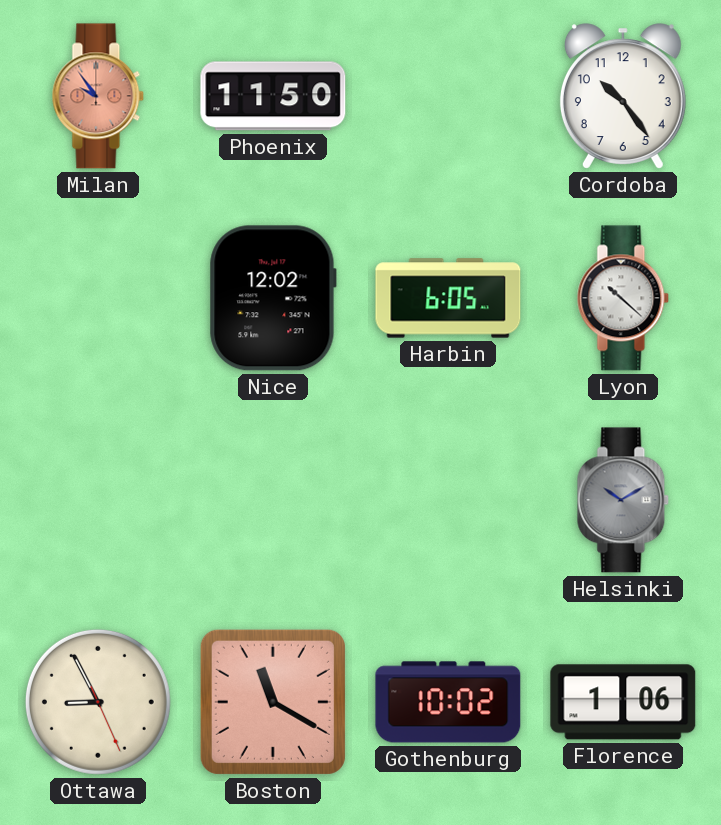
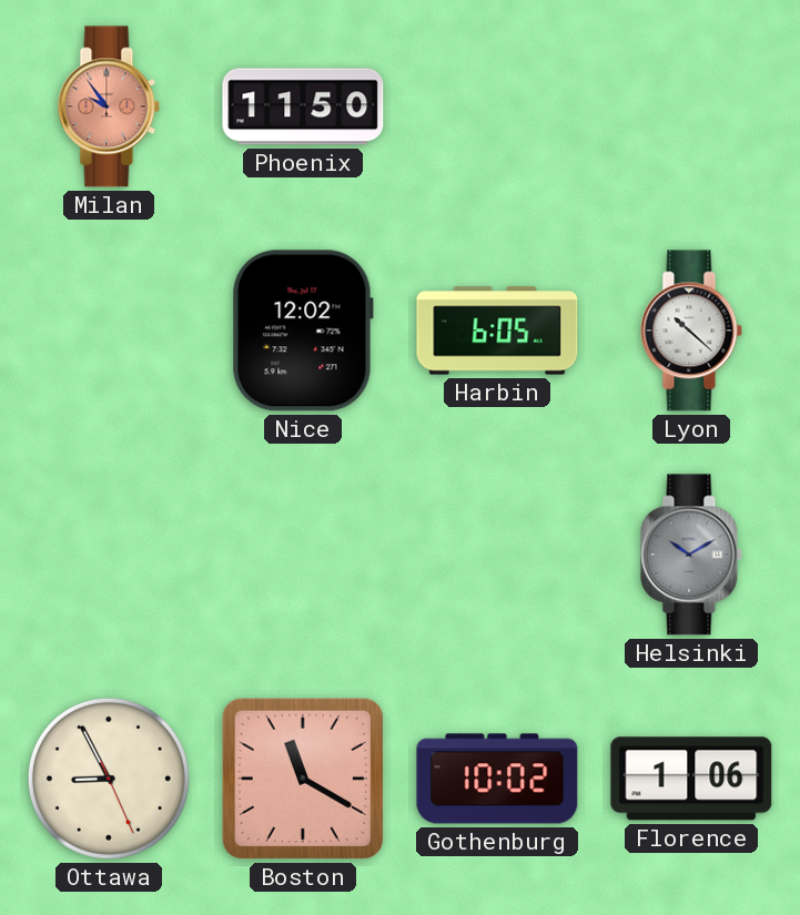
Cordoba: 10:24 -> none (623, 96)
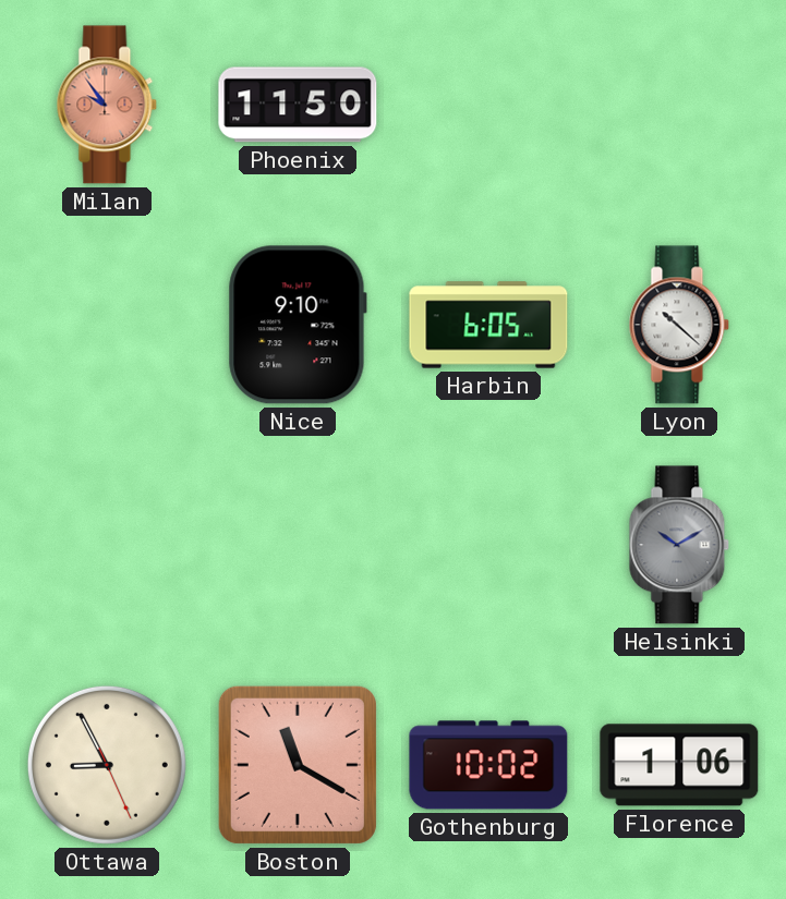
Nice: 12:02 -> 9:10 (298, 325)
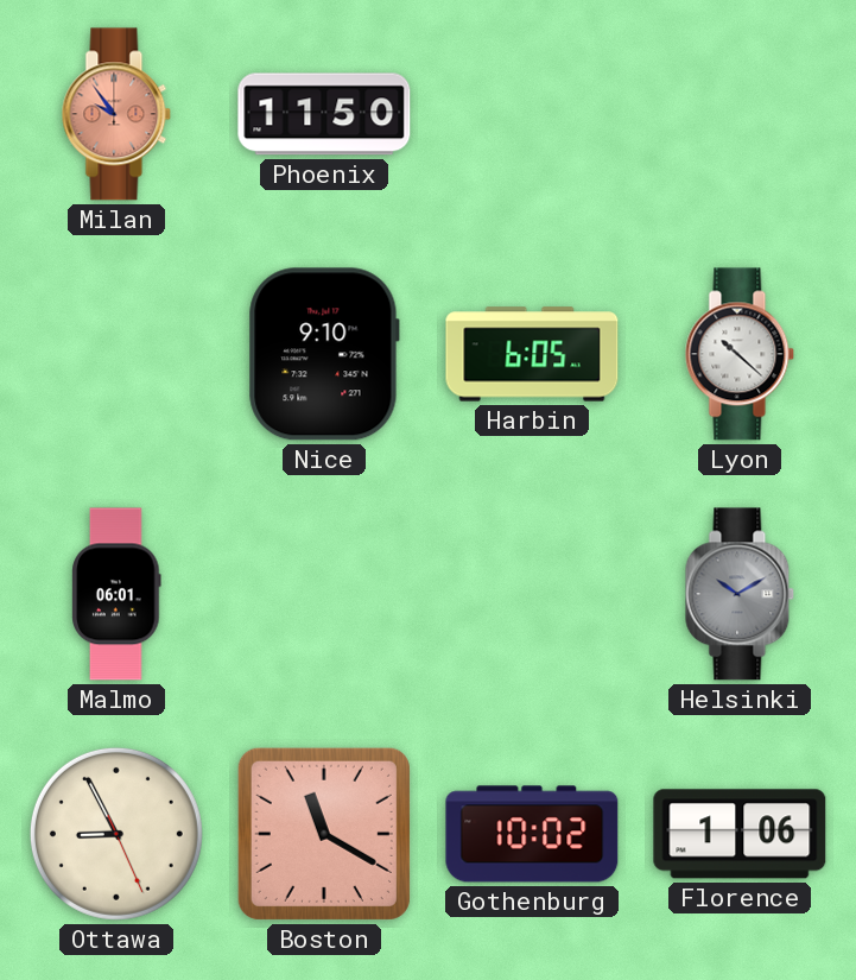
Malmo: none -> 06:01 (116, 594)
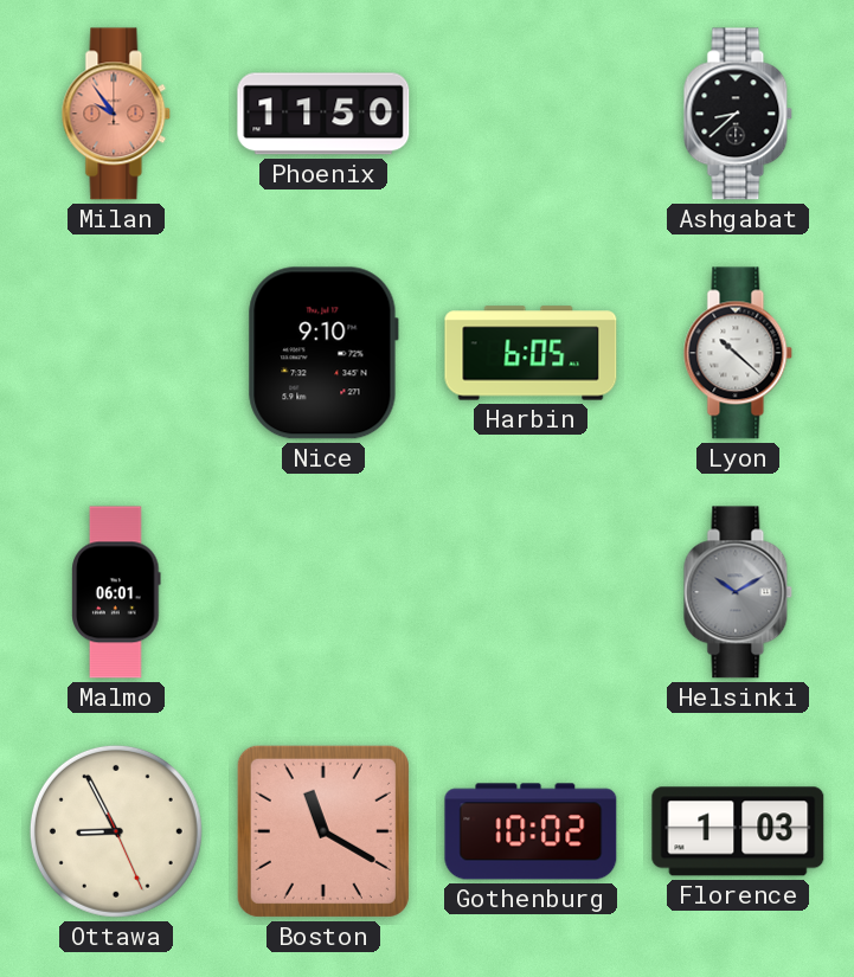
Ashgabat: none -> 8:38 (738, 114)
Florence: 1:06 -> 1:03 (738, 831)
